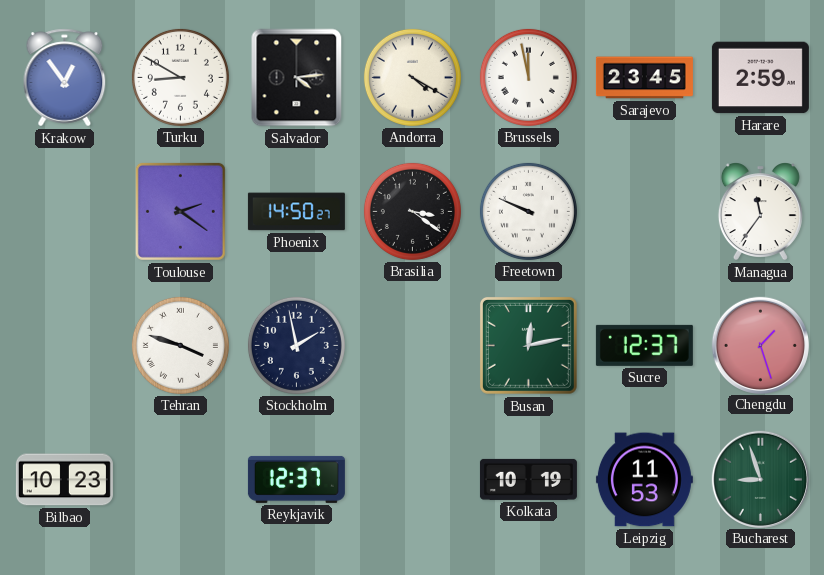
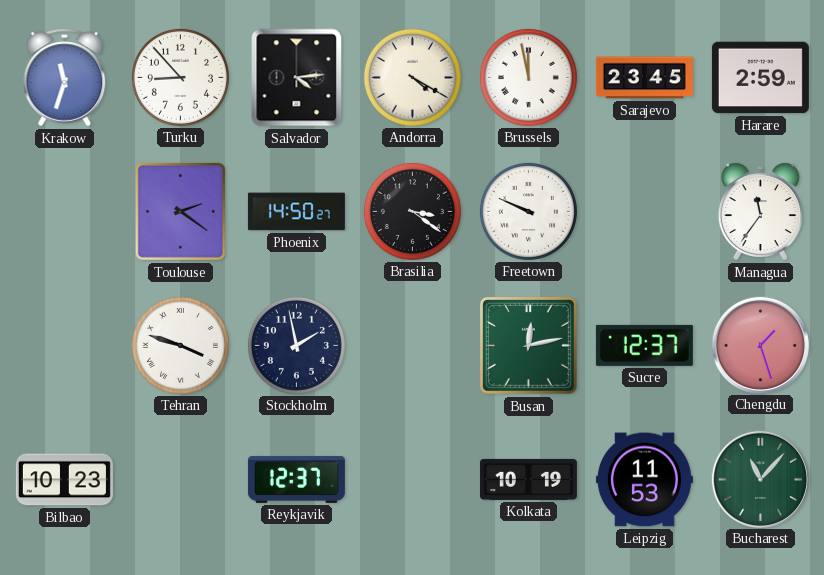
Krakow: 12:54 -> 11:33 (65, 78)
Turku: 8:50 -> 8:53 (180, 77)
Bucharest: 8:57 -> 11:07 (760, 479)
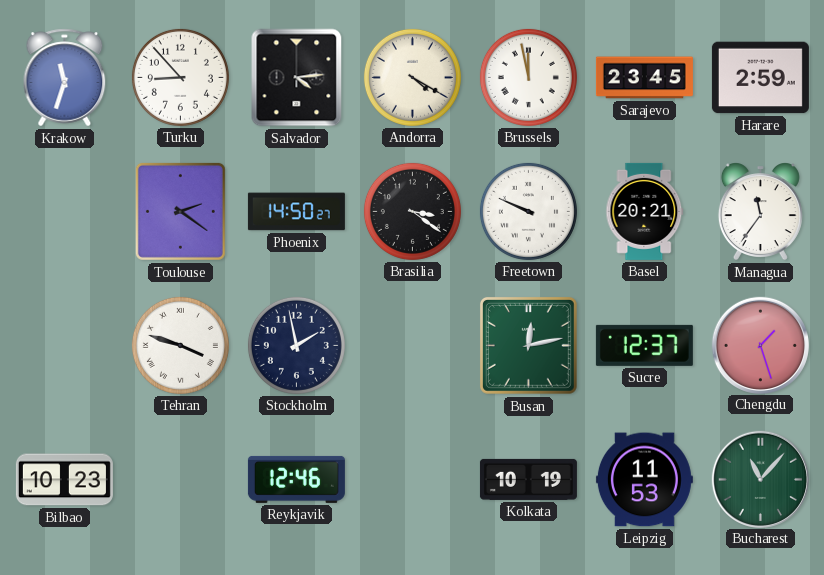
Basel: none -> 20:21 (645, 211)
Reykjavik: 12:37 -> 12:46 (296, 479)
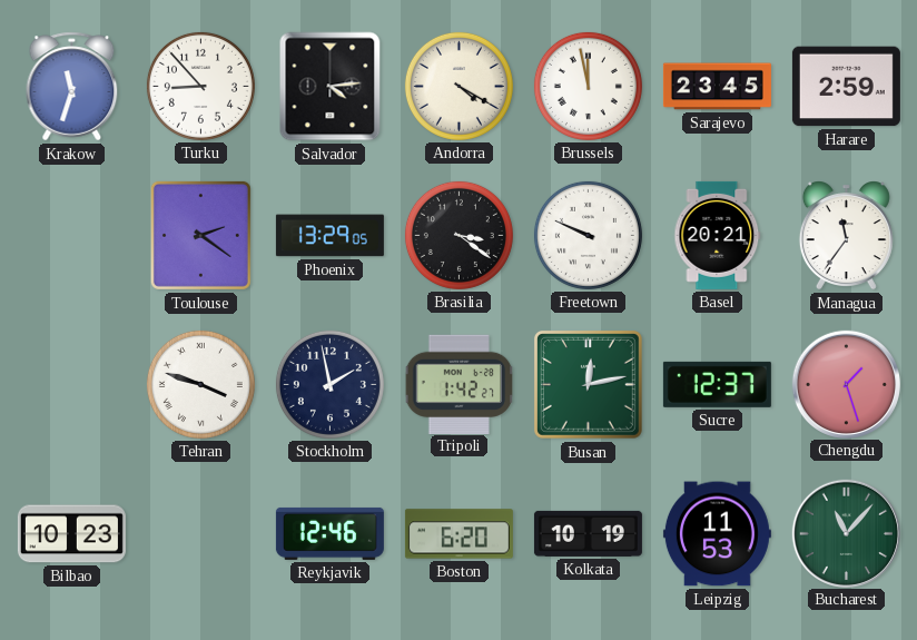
Phoenix: 14:50 -> 13:29 (329, 236)
Tripoli: none -> 1:42 (458, 384)
Boston: none -> 6:20 (458, 534)
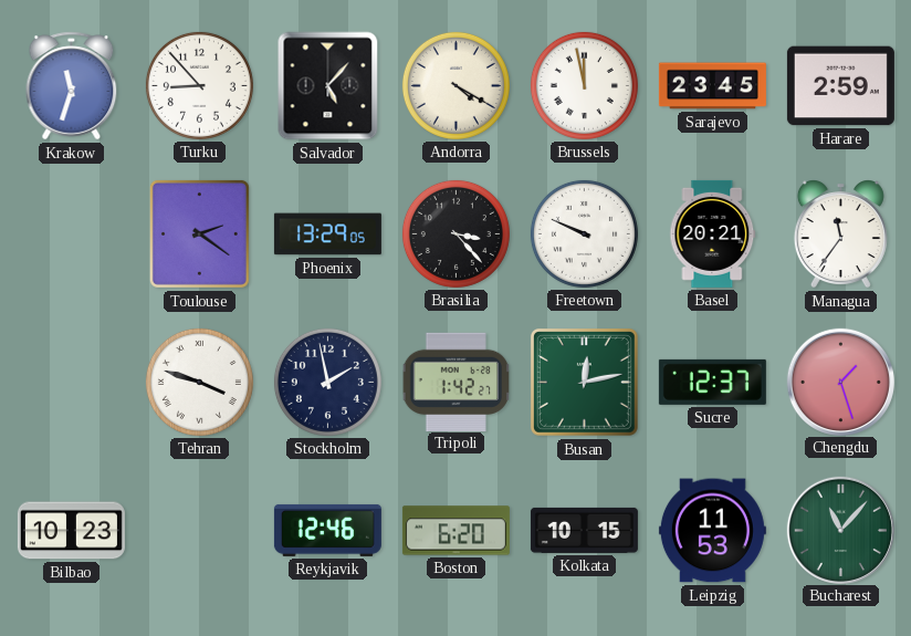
Salvador: 4:14 -> 5:07 (328, 86)
Brasilia: 3:21 -> 3:23 (455, 233)
Kolkata: 10:19 -> 10:15 (584, 530)
